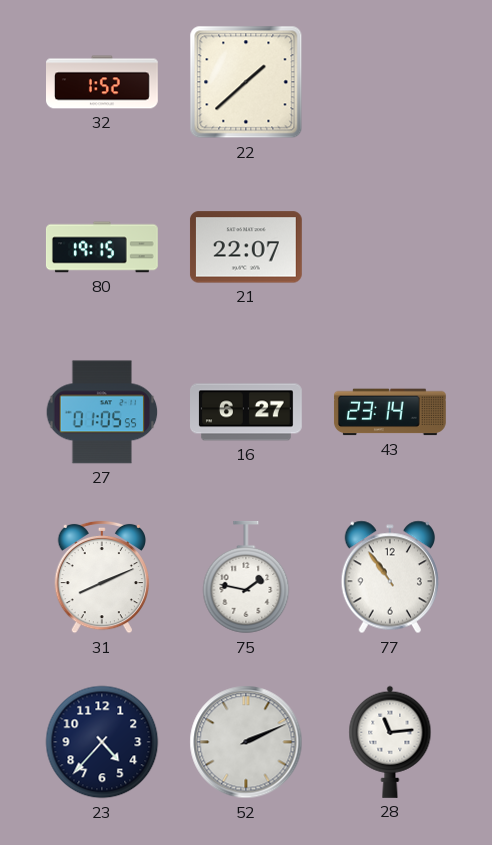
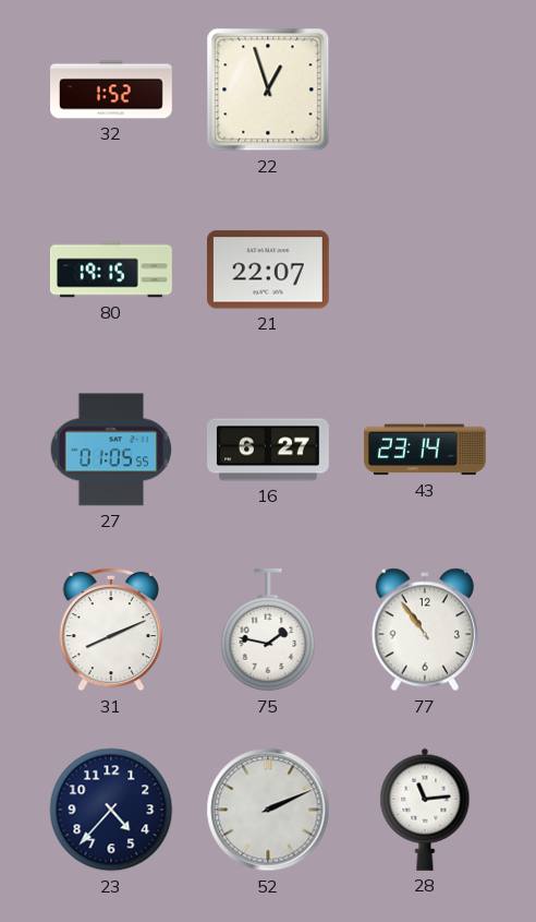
22: 1:38 -> 12:57 (268, 89)
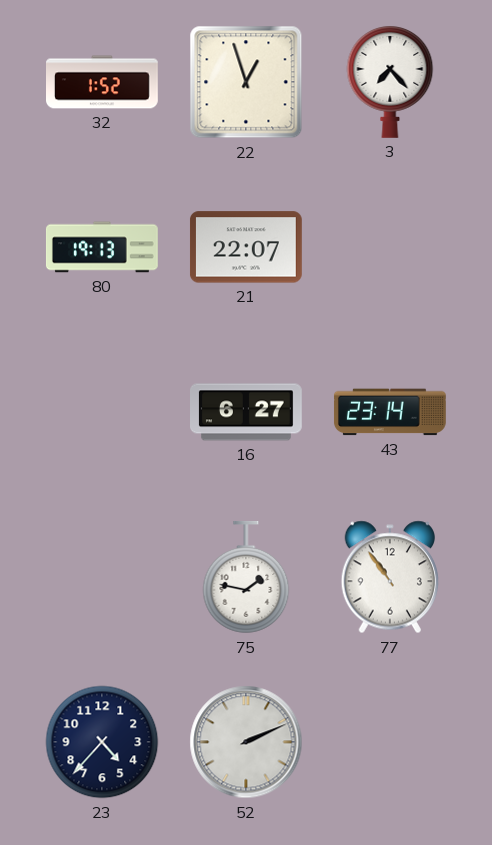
3: none -> 7:23 (390, 82)
80: 19:15 -> 19:13 (102, 247)
27: 01:05 -> none (111, 450)
31: 8:11 -> none (110, 630)
28: 11:14 -> none (425, 810)
